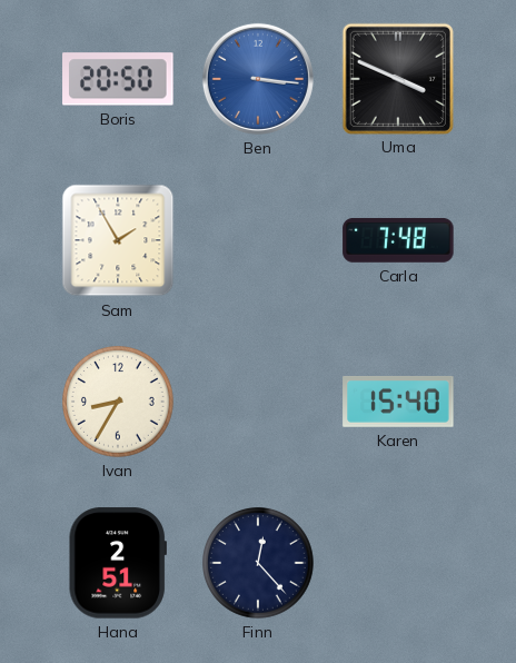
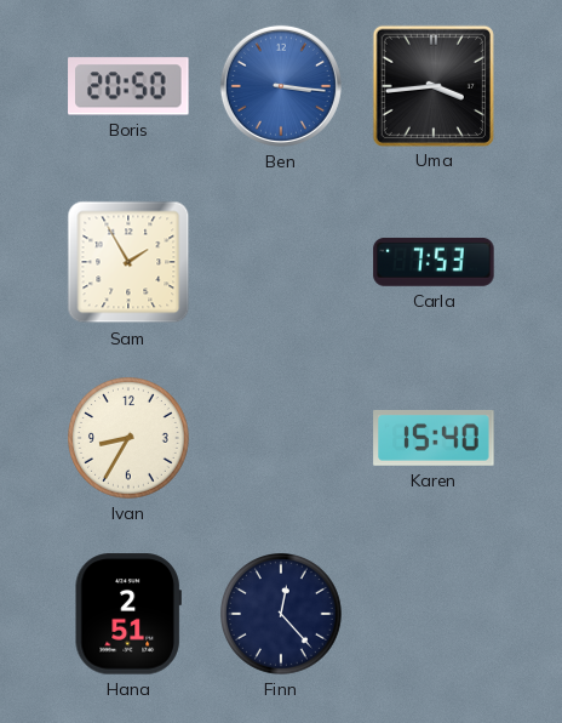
Uma: 3:49 -> 3:44 (432, 85)
Carla: 7:48 -> 7:53 (434, 262)
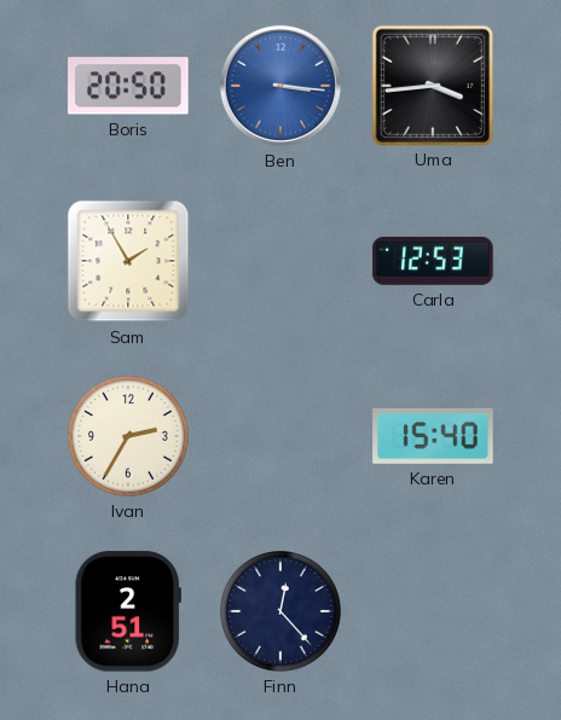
Carla: 7:53 -> 12:53 (433, 261)
Ivan: 8:35 -> 2:35 (129, 437)
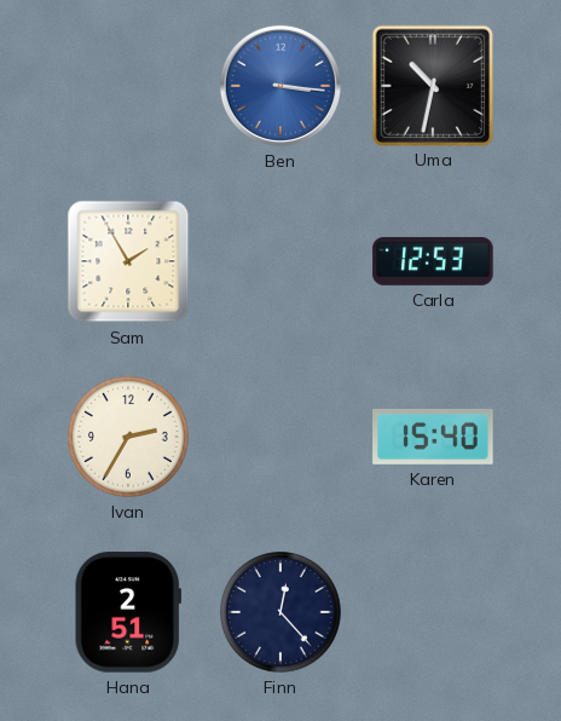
Boris: 20:50 -> none (128, 86)
Uma: 3:44 -> 10:32 (432, 85)
